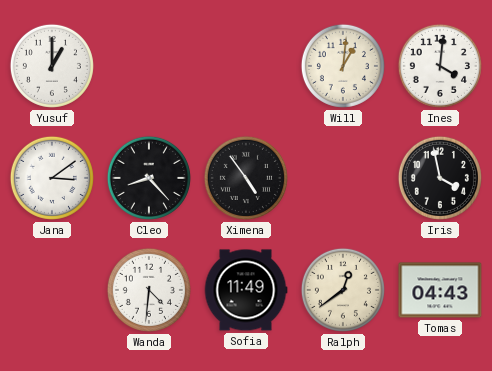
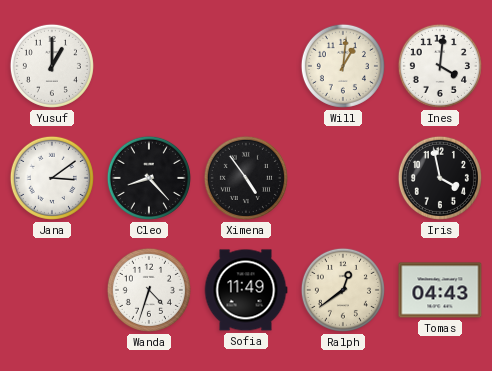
Wanda: 4:31 -> 4:33 (149, 290)
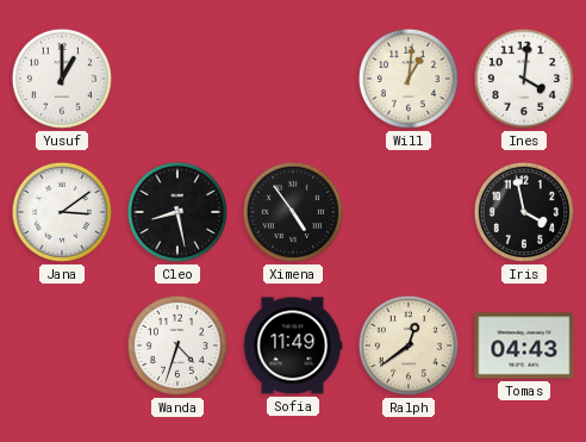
Cleo: 8:23 -> 8:28 (177, 212)
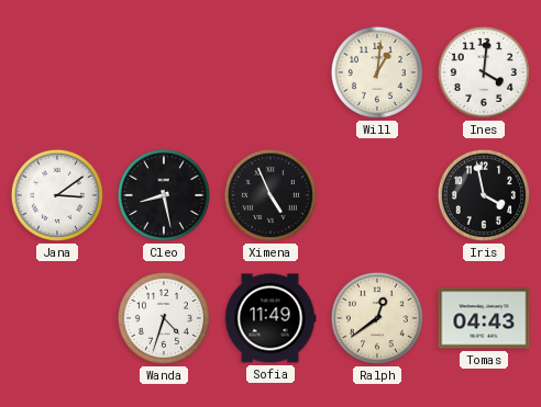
Yusuf: 1:00 -> none (62, 79)
Ximena: 4:54 -> 4:56 (270, 195)
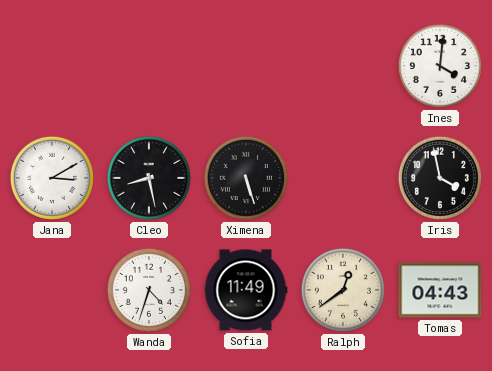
Will: 1:01 -> none (377, 72)
Jana: 3:09 -> 3:10 (52, 178)
Ximena: 4:56 -> 5:27 (246, 178)
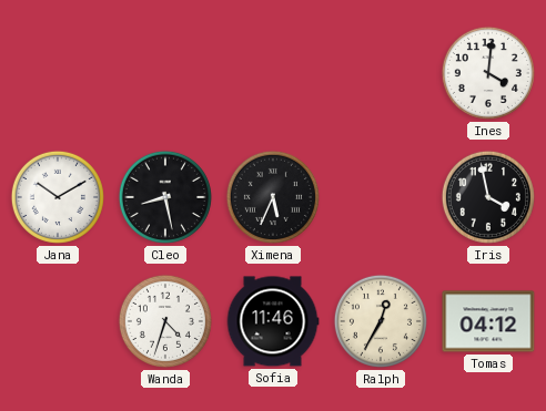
Jana: 3:10 -> 10:10 (58, 197)
Ximena: 5:27 -> 5:34 (273, 197)
Sofia: 11:49 -> 11:46 (273, 321)
Ralph: 12:39 -> 12:35 (381, 321)
Tomas: 04:43 -> 04:12 (488, 321)
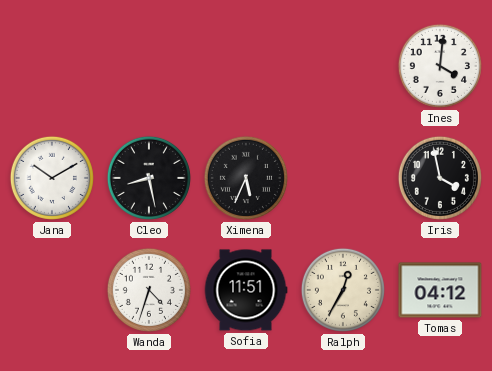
Sofia: 11:46 -> 11:51 (246, 290)
